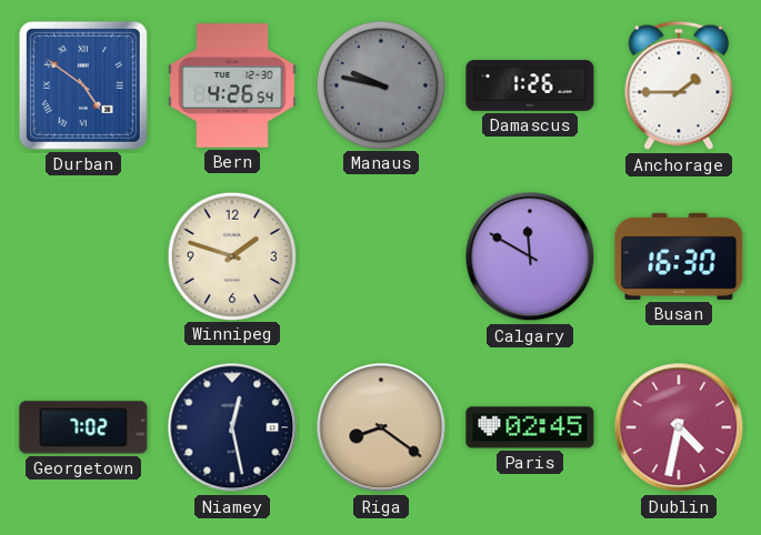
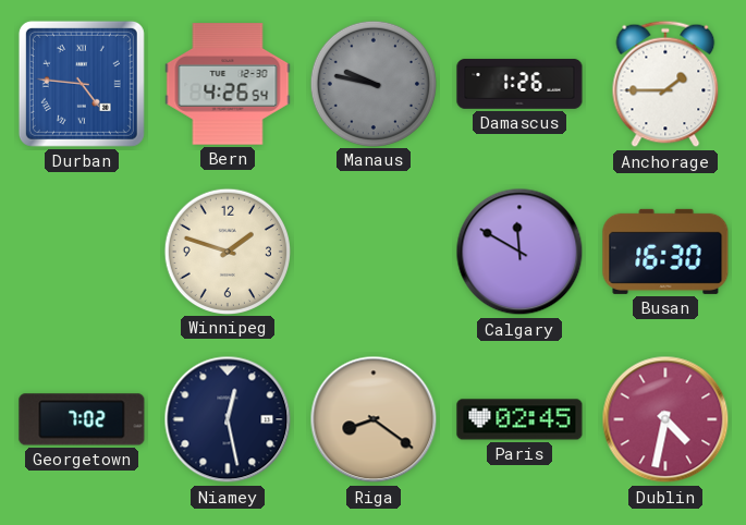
Durban: 4:51 -> 4:46 (82, 84)
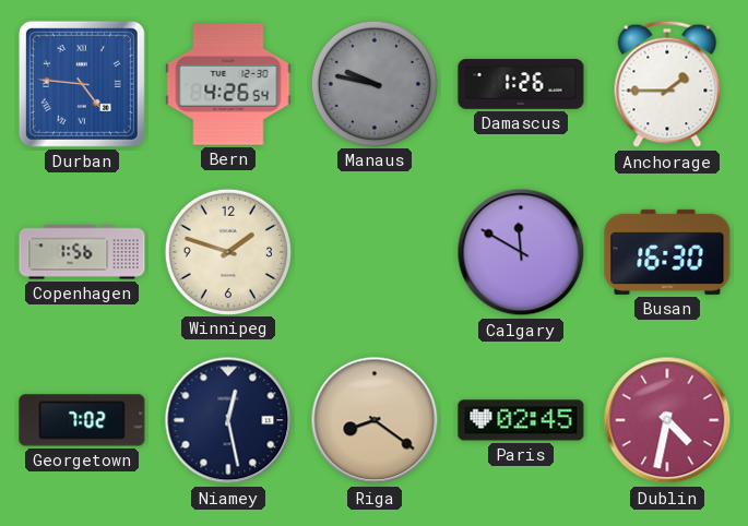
Copenhagen: none -> 1:56 (82, 252)
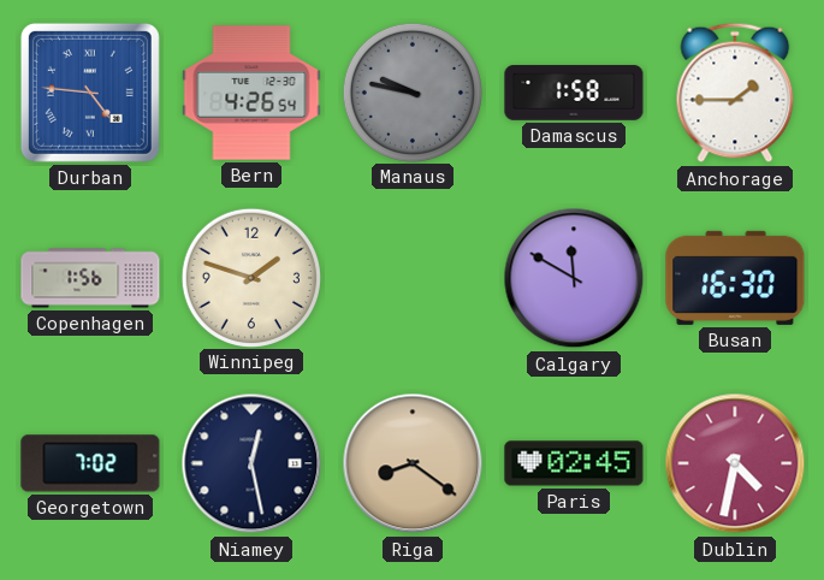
Damascus: 1:26 -> 1:58 (574, 93)
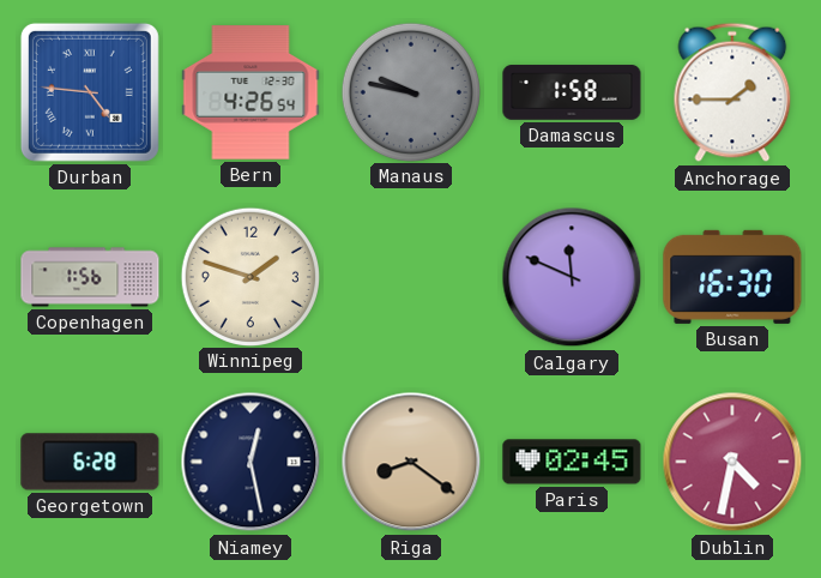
Calgary: 11:50 -> 11:49 (572, 277)
Georgetown: 7:02 -> 6:28 (90, 462)
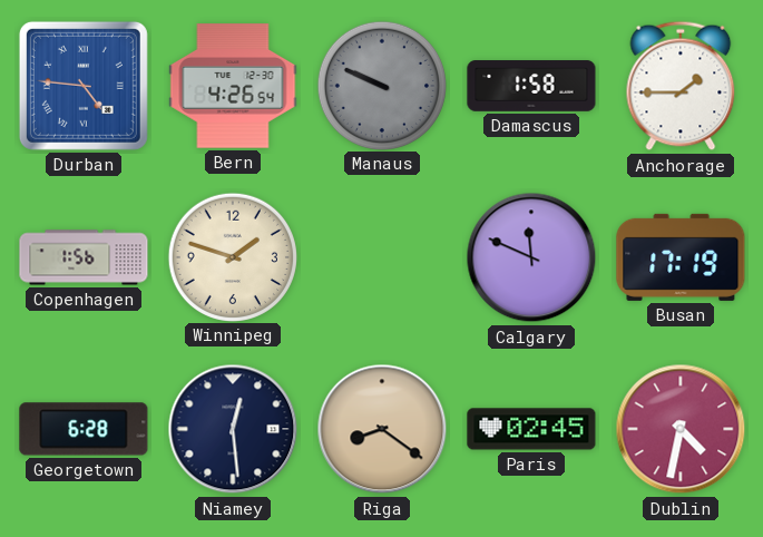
Manaus: 9:47 -> 9:49 (381, 85)
Busan: 16:30 -> 17:19 (681, 257)
Niamey: 12:28 -> 12:29 (233, 429)
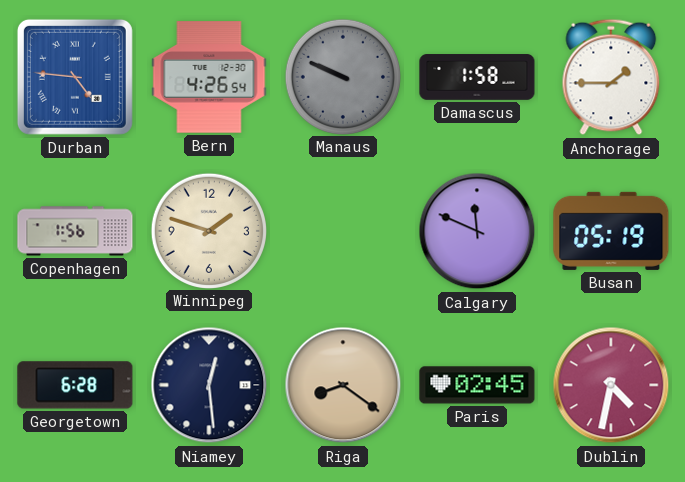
Busan: 17:19 -> 05:19 (611, 231)
